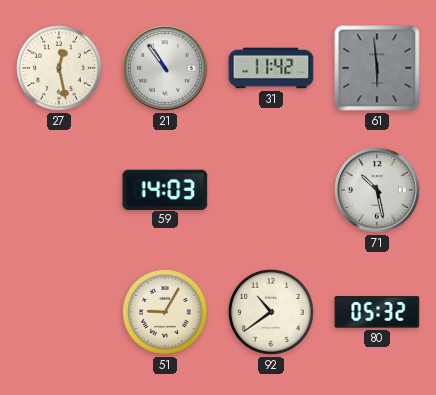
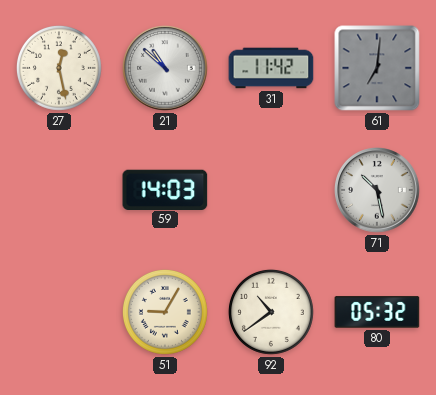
21: 10:54 -> 10:52 (166, 69)
61: 5:59 -> 7:01 (377, 68)
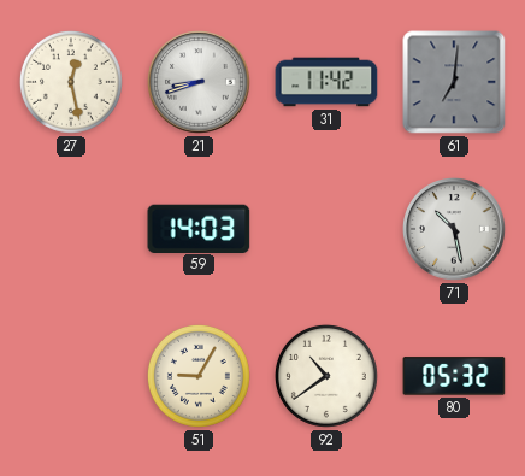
21: 10:52 -> 8:42 (200, 83)
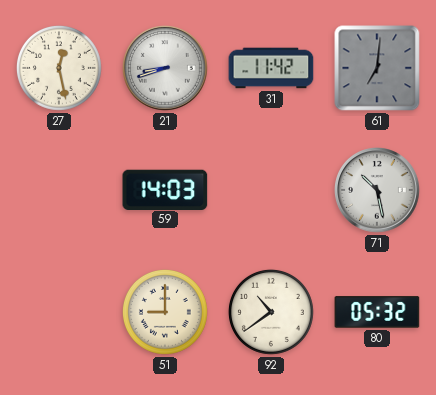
51: 9:05 -> 9:00 (165, 312)
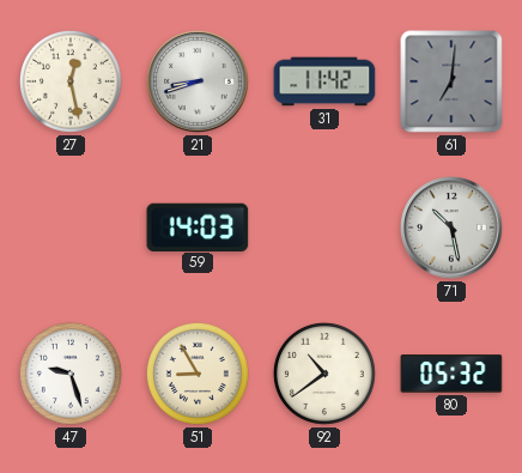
47: none -> 9:27 (71, 374)
51: 9:00 -> 8:55 (198, 374)
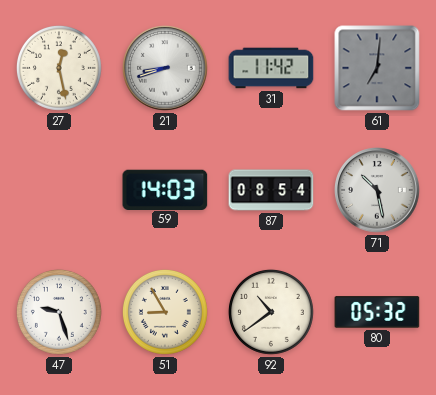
87: none -> 08:54 (271, 190)
